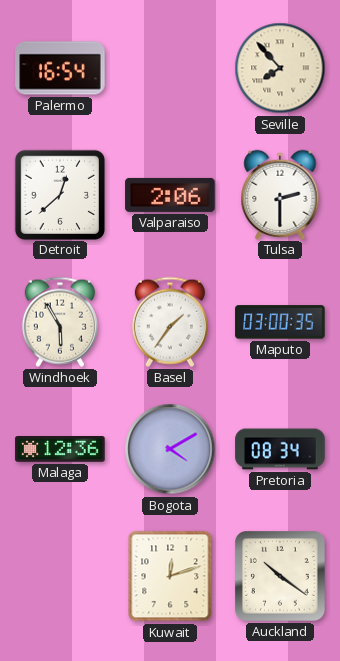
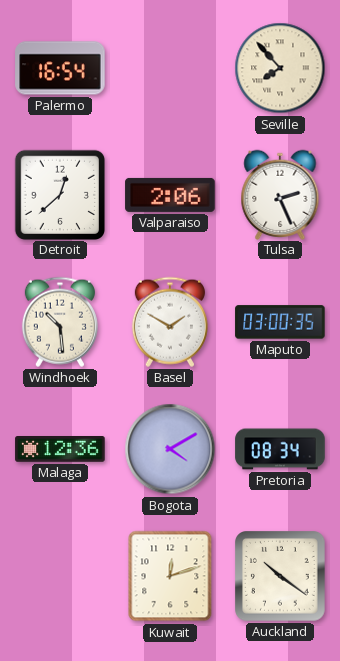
Tulsa: 2:30 -> 2:26 (280, 194)
Windhoek: 5:55 -> 10:29 (60, 322)
Basel: 1:36 -> 1:50 (170, 322)
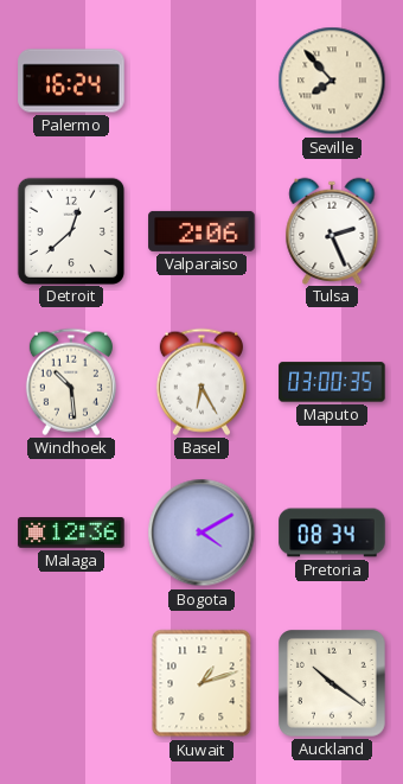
Palermo: 16:54 -> 16:24 (71, 81)
Basel: 1:50 -> 6:25 (201, 382)
Kuwait: 12:12 -> 1:12 (201, 683)
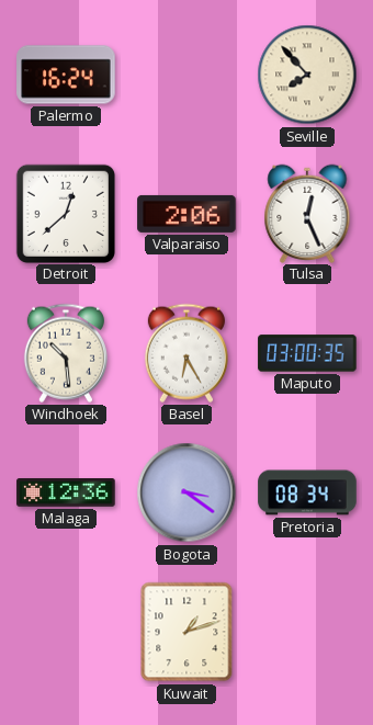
Tulsa: 2:26 -> 12:26 (307, 213)
Bogota: 4:10 -> 3:21 (187, 492)
Auckland: 10:21 -> none (333, 684)
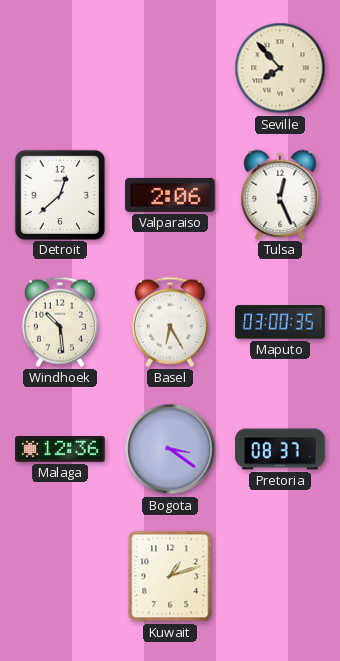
Palermo: 16:24 -> none (66, 75)
Pretoria: 08:34 -> 08:37 (280, 449)
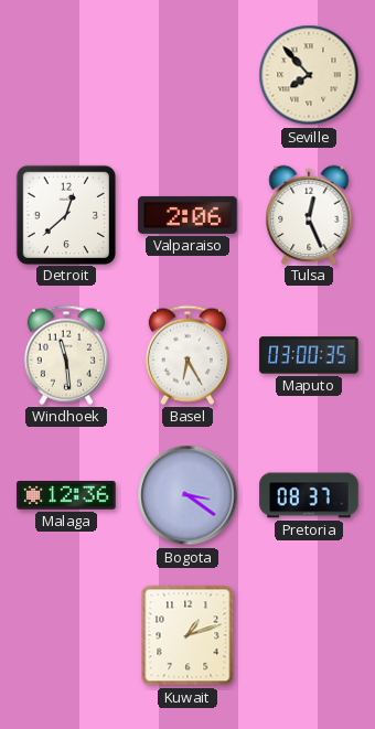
Windhoek: 10:29 -> 11:29 (66, 355)
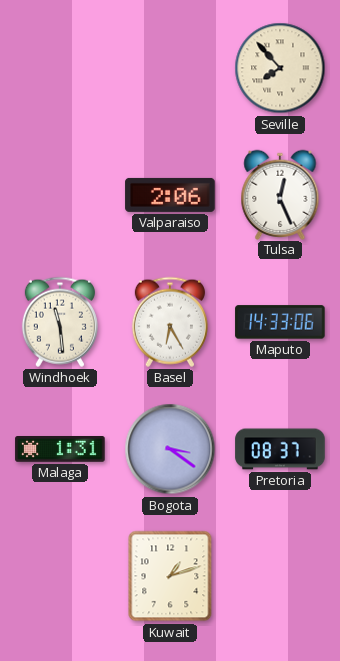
Detroit: 12:38 -> none (65, 214)
Maputo: 03:00 -> 14:33 (280, 322)
Malaga: 12:36 -> 1:31 (60, 450)
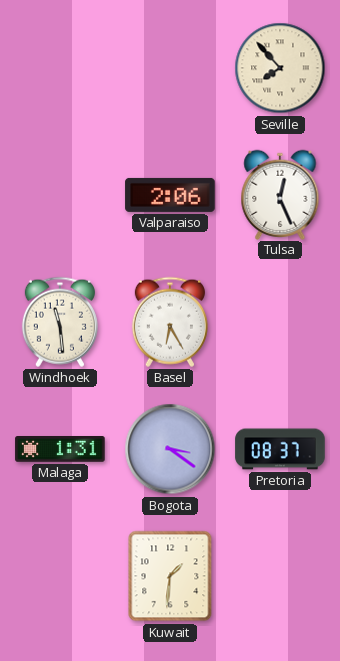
Maputo: 14:33 -> none (280, 322)
Kuwait: 1:12 -> 1:31 (170, 576)
